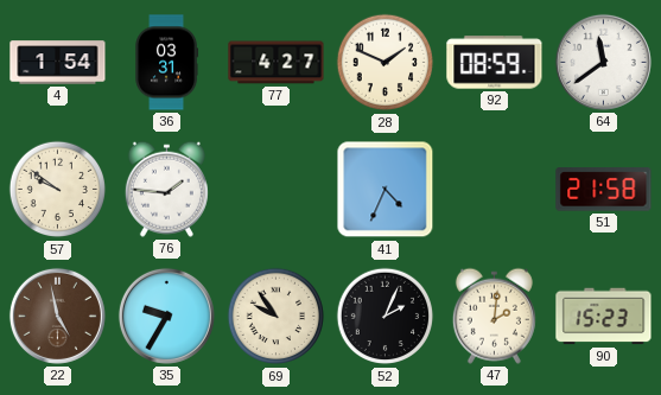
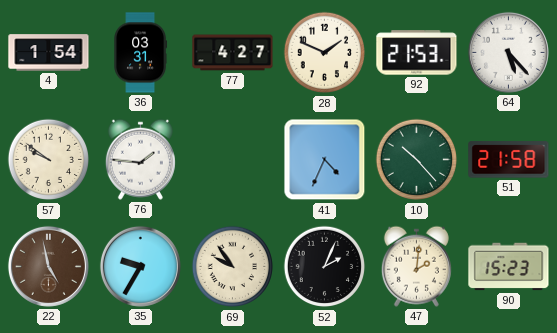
92: 08:59 -> 21:53 (417, 53)
64: 11:39 -> 5:23 (508, 52)
10: none -> 10:23 (417, 160)
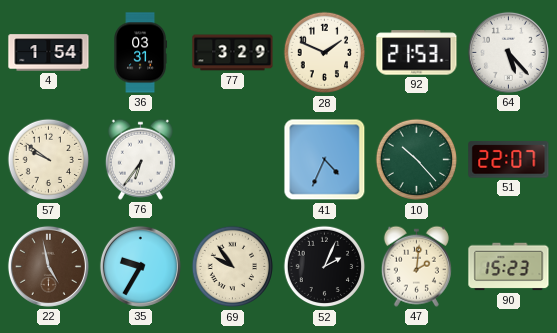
77: 4:27 -> 3:29 (233, 53)
76: 1:46 -> 6:36 (140, 159)
51: 21:58 -> 22:07 (509, 160)
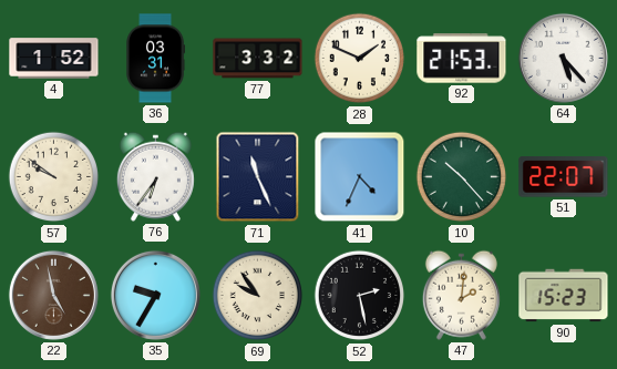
4: 1:54 -> 1:52 (54, 59)
77: 3:29 -> 3:32 (258, 59)
71: none -> 11:26 (258, 177)
52: 2:04 -> 2:28 (360, 296)
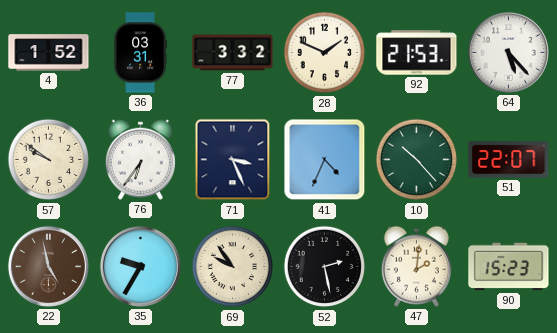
71: 11:26 -> 3:26 (233, 160)
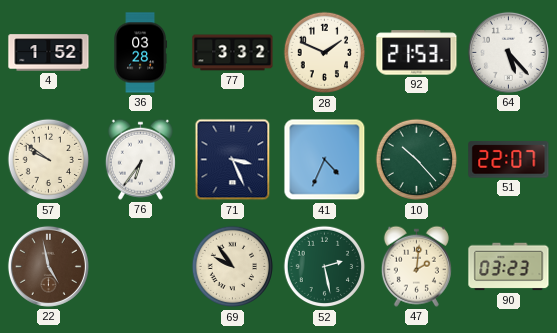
36: 03:31 -> 03:28 (141, 53)
35: 9:35 -> none (140, 266)
52 dial: black -> green (325, 267)
90: 15:23 -> 03:23 (509, 267)
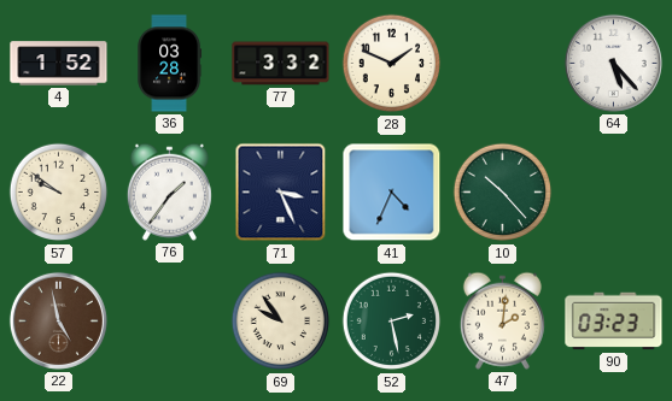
92: 21:53 -> none (417, 53)
76: 6:36 -> 1:36 (169, 191)
51: 22:07 -> none (509, 160)
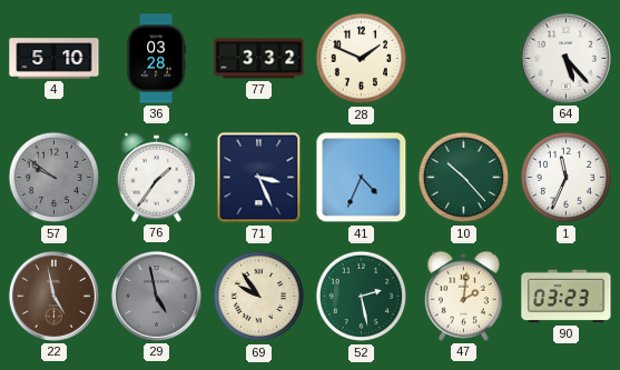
4: 1:52 -> 5:10 (55, 59)
57 dial: cream -> grey (55, 178)
1: none -> 11:34 (567, 178)
29: none -> 4:58 (156, 296)
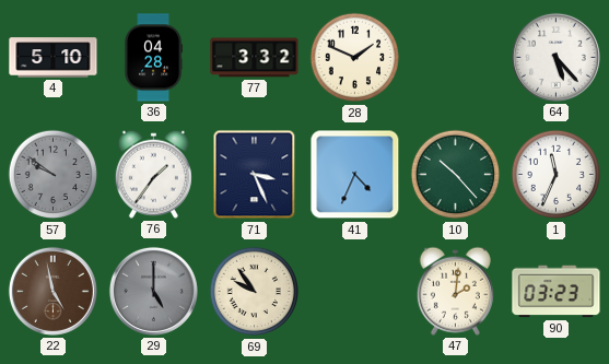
36: 03:28 -> 04:28 (154, 58)
29: 4:58 -> 5:00 (153, 291)
52: 2:28 -> none (362, 297)
